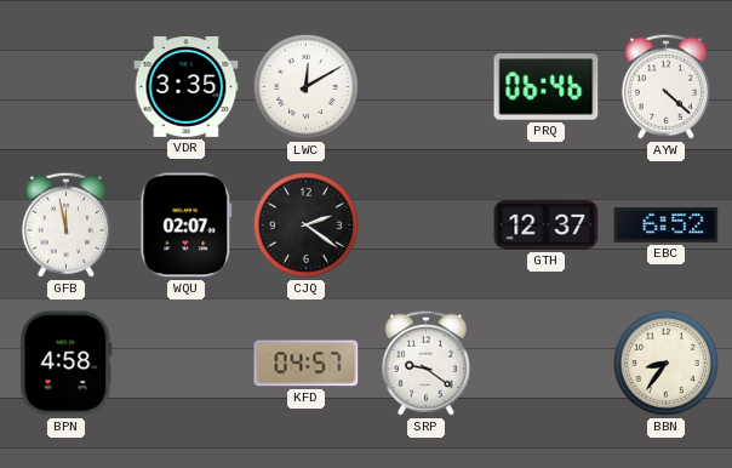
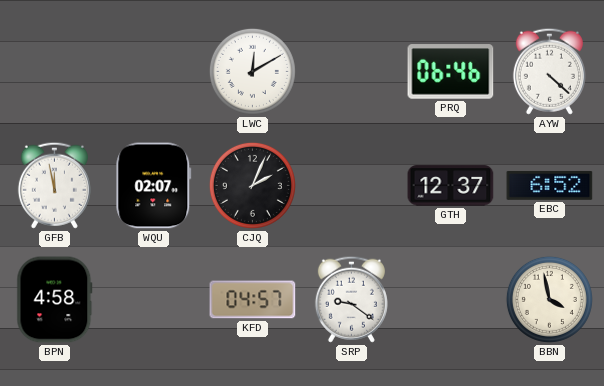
VDR: 3:35 -> none (187, 87)
CJQ: 2:21 -> 2:04 (252, 185)
BBN: 8:36 -> 3:58 (549, 299)
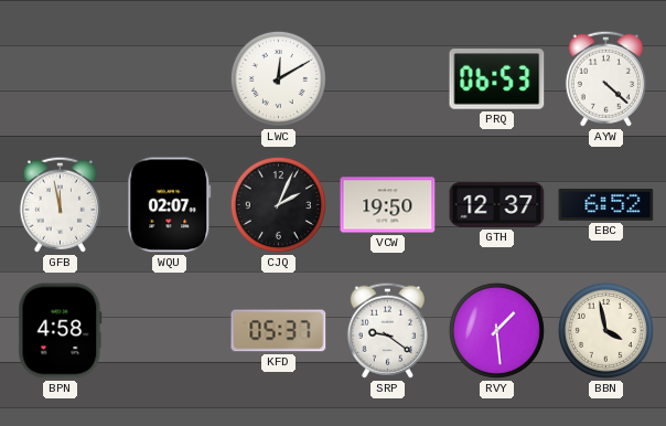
PRQ: 06:46 -> 06:53 (497, 79)
VCW: none -> 19:50 (388, 205)
KFD: 04:57 -> 05:37 (279, 331)
RVY: none -> 1:29 (496, 330)
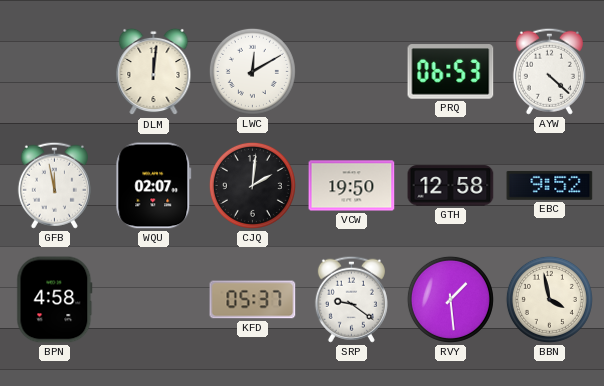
DLM: none -> 12:01 (154, 72)
CJQ: 2:04 -> 2:01 (252, 185)
GTH: 12:37 -> 12:58 (451, 186)
EBC: 6:52 -> 9:52 (550, 186)
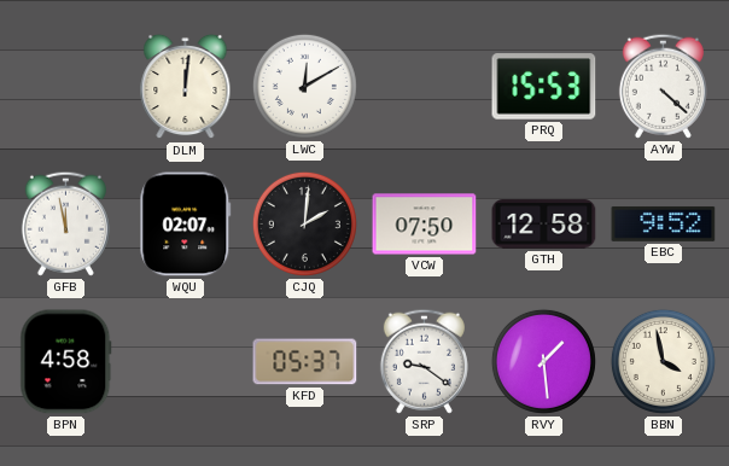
PRQ: 06:53 -> 15:53 (544, 87)
VCW: 19:50 -> 07:50 (425, 225)
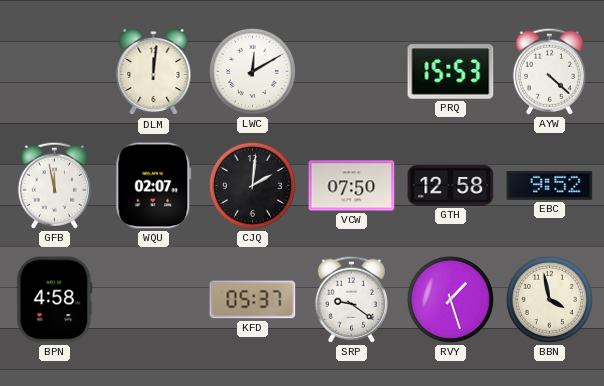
RVY: 1:29 -> 1:27 (450, 299)
